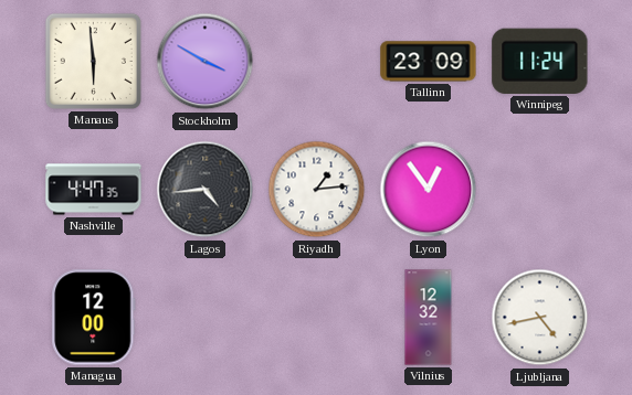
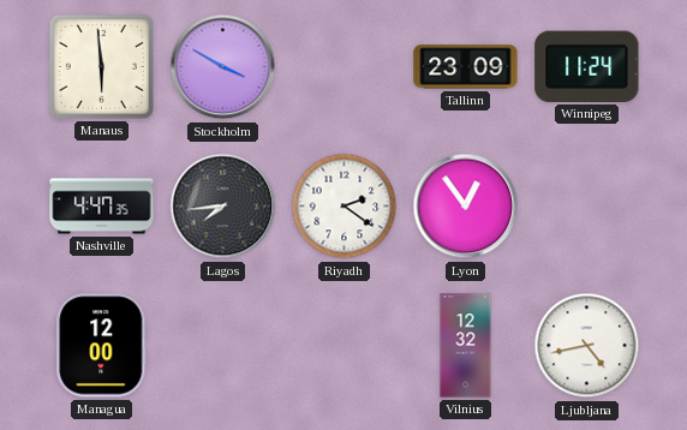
Lagos: 4:44 -> 7:44 (223, 207)
Riyadh: 1:14 -> 2:21 (345, 207)
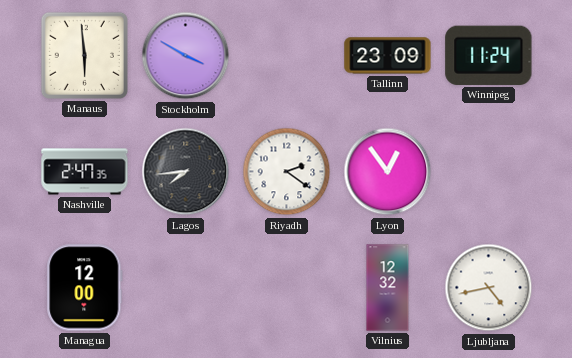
Nashville: 4:47 -> 2:47 (85, 172)
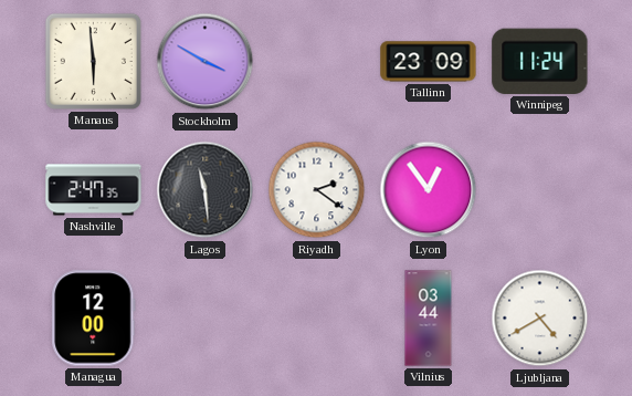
Lagos: 7:44 -> 11:29 (206, 190)
Vilnius: 12:32 -> 03:44 (429, 319)
Ljubljana: 4:43 -> 4:40 (540, 319)
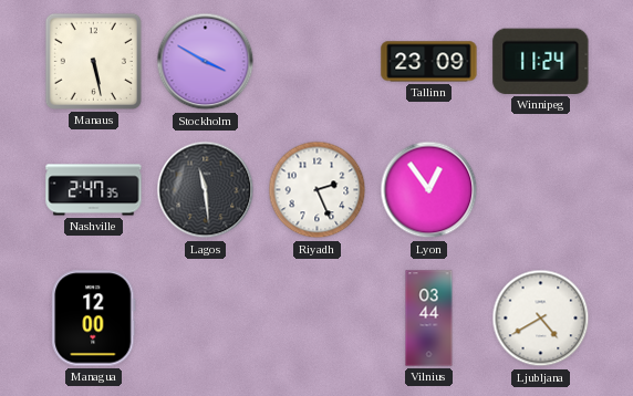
Manaus: 5:59 -> 5:28 (93, 61)
Riyadh: 2:21 -> 2:26 (318, 190)
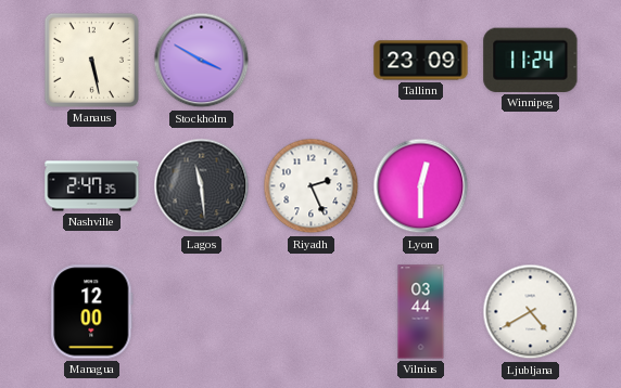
Lyon: 12:54 -> 12:30 (421, 186)
